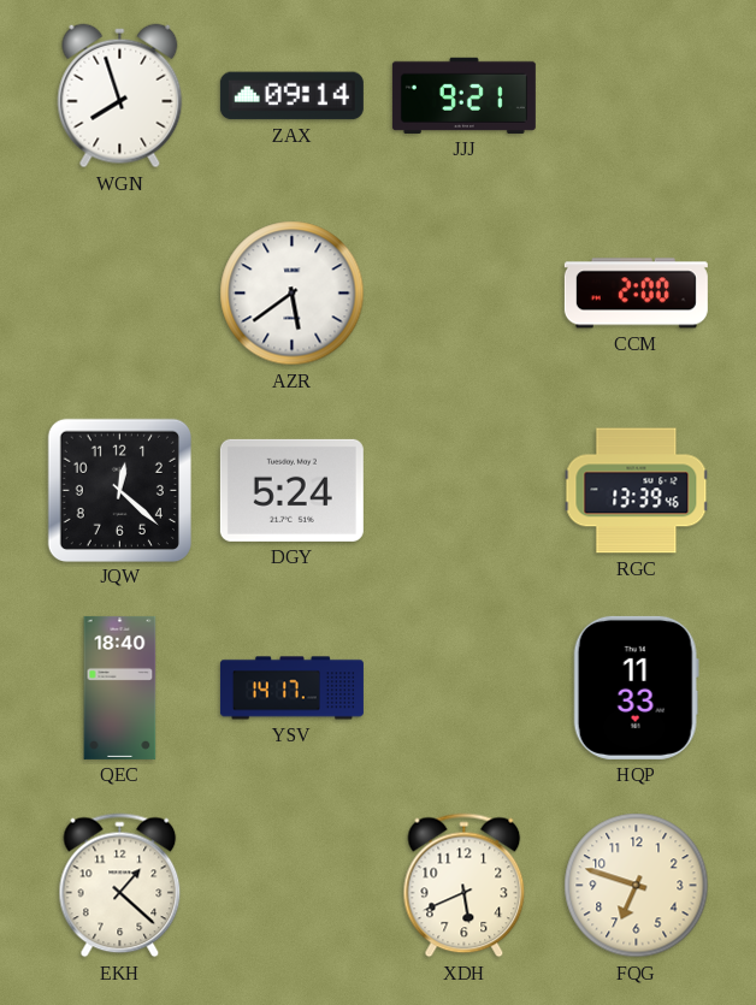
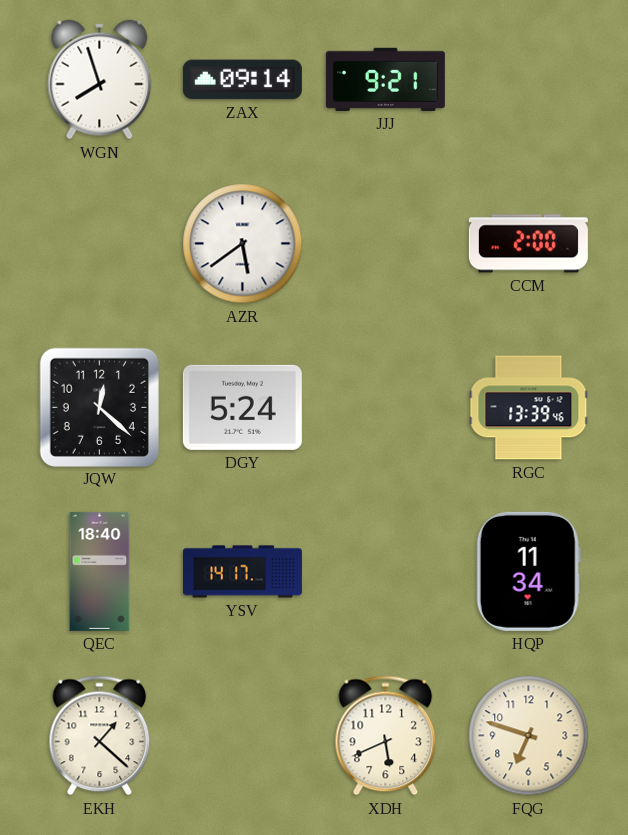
HQP: 11:33 -> 11:34 (528, 571)
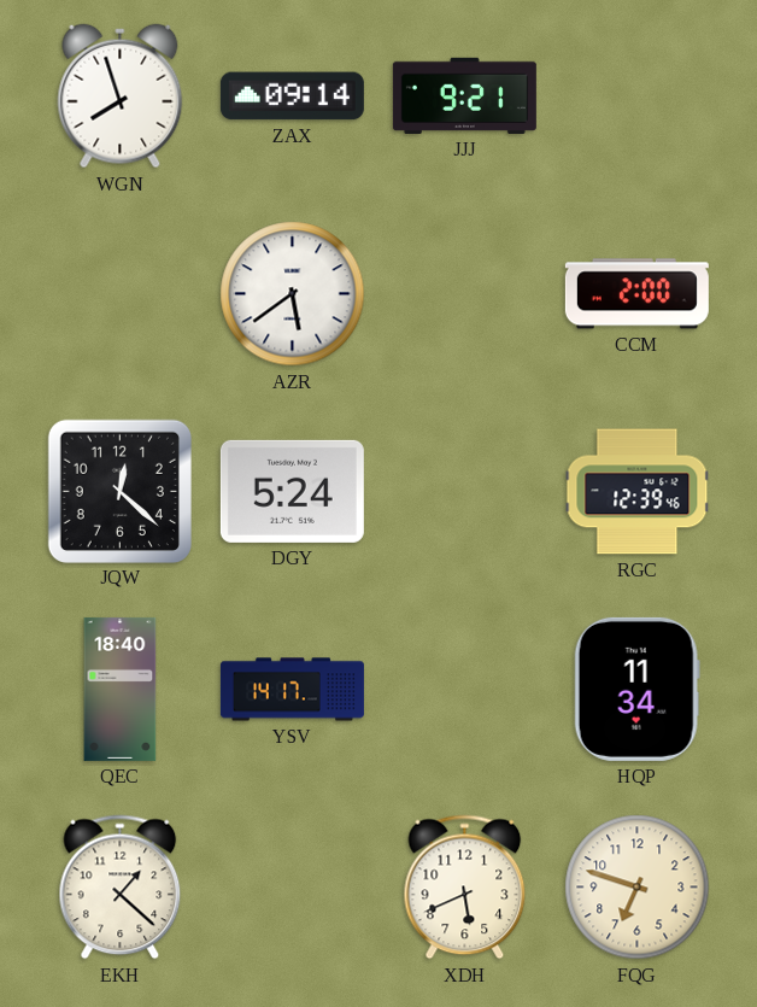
RGC: 13:39 -> 12:39 (638, 492)
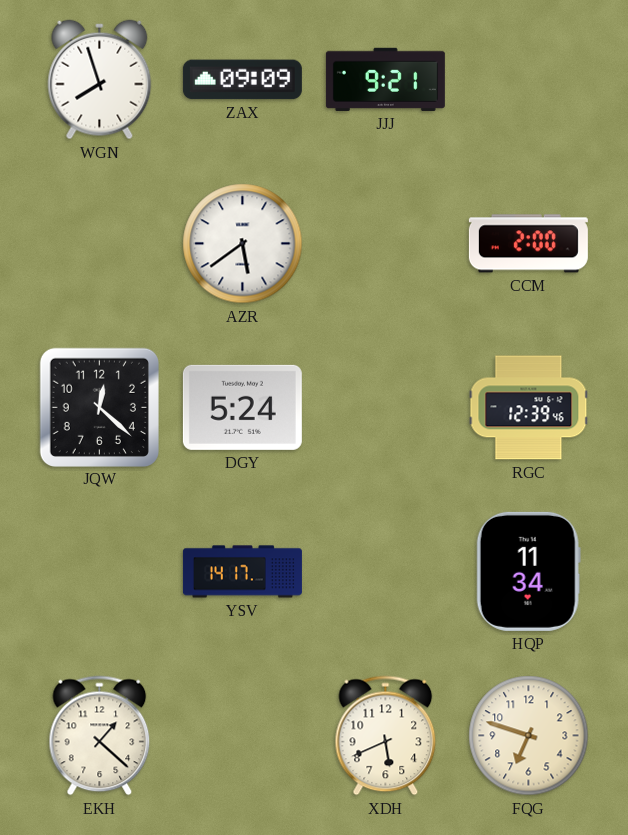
ZAX: 09:14 -> 09:09 (242, 80)
QEC: 18:40 -> none (121, 689)
